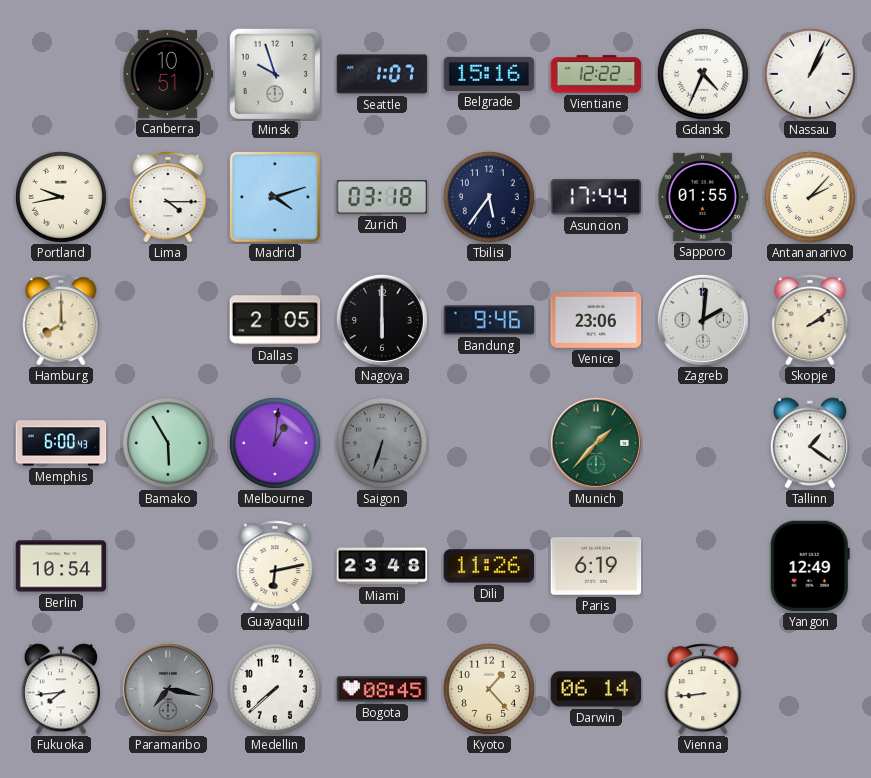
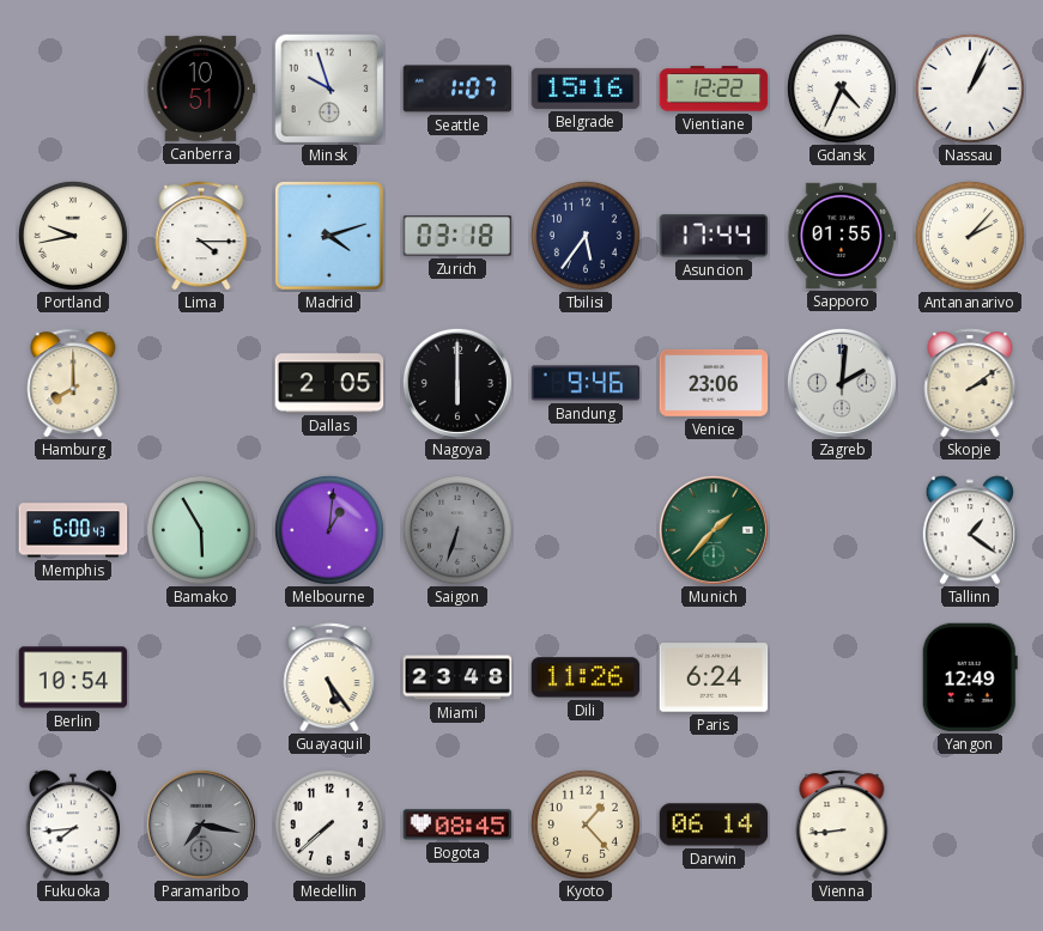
Guayaquil: 6:13 -> 5:24 (329, 677)
Paris: 6:19 -> 6:24 (714, 677)
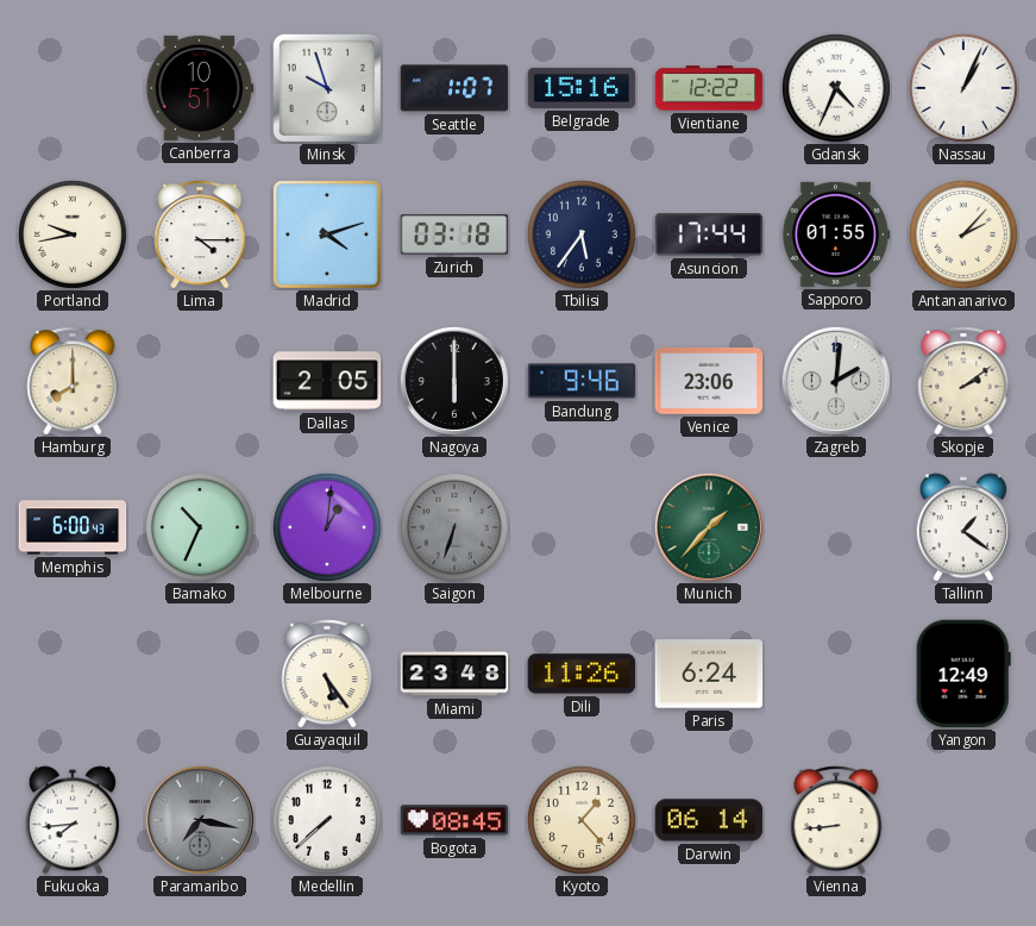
Bamako: 5:55 -> 10:34 (200, 527)
Berlin: 10:54 -> none (73, 677)
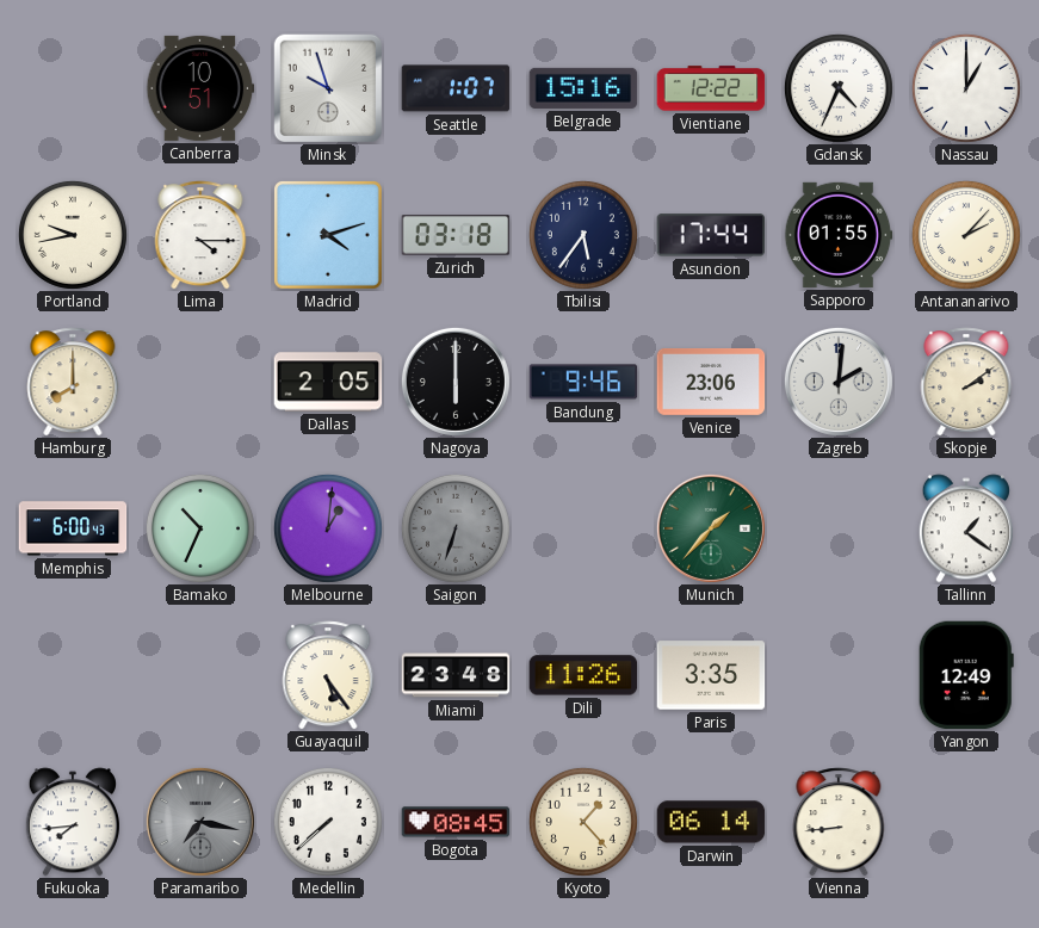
Nassau: 1:04 -> 1:00 (966, 88)
Paris: 6:24 -> 3:35 (711, 675)
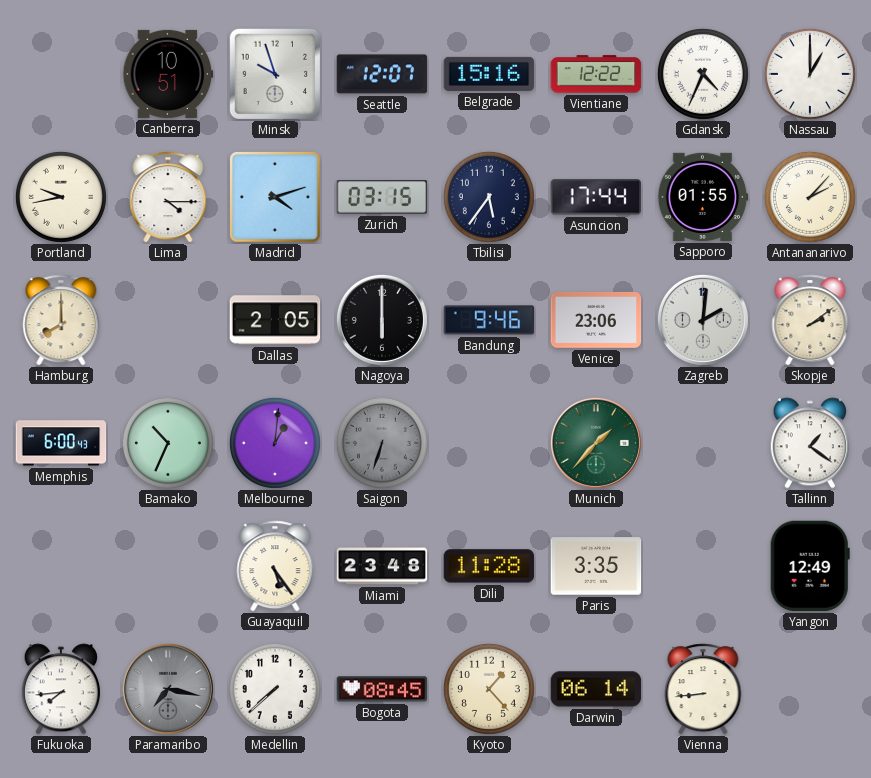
Seattle: 1:07 -> 12:07 (382, 74)
Zurich: 03:18 -> 03:15 (382, 197)
Dili: 11:26 -> 11:28 (489, 566)
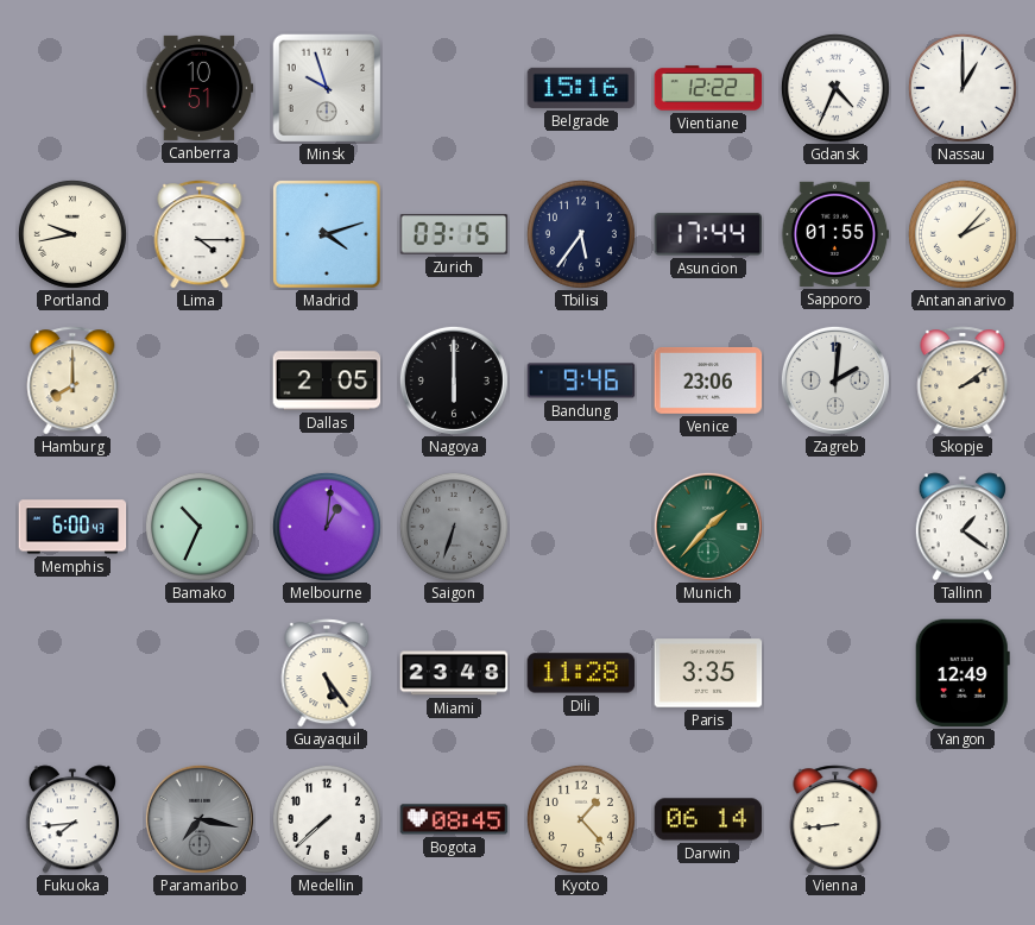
Seattle: 12:07 -> none (382, 74)
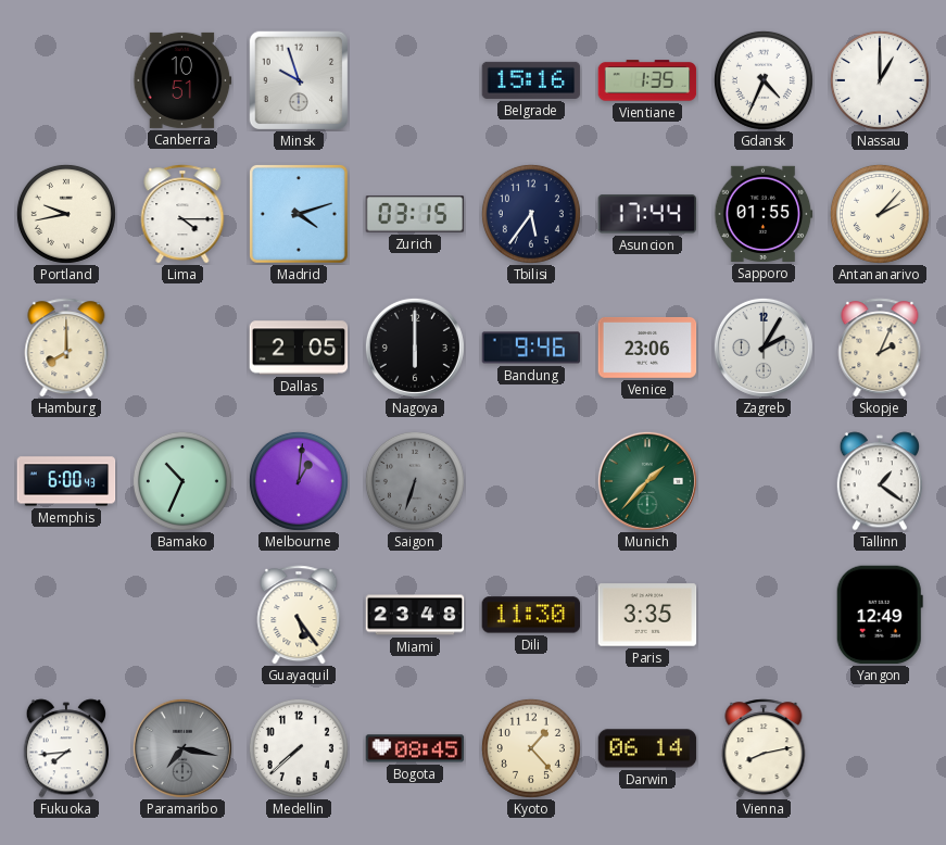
Vientiane: 12:22 -> 1:35 (647, 80)
Zagreb: 2:01 -> 2:05 (764, 348)
Skopje: 2:09 -> 2:04 (880, 348)
Dili: 11:28 -> 11:30 (531, 615)
Vienna: 8:44 -> 8:13 (764, 748)
